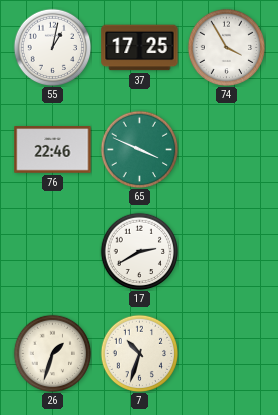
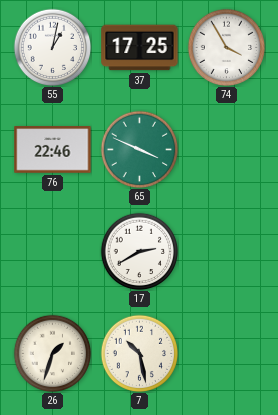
7: 10:33 -> 10:28 (139, 353)
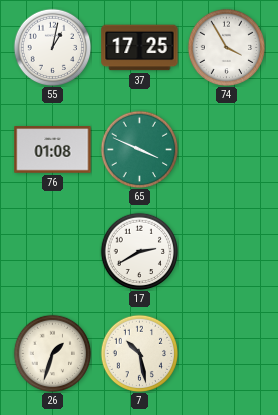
76: 22:46 -> 01:08 (53, 150)
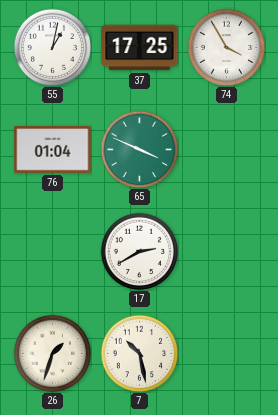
76: 01:08 -> 01:04 (53, 150)
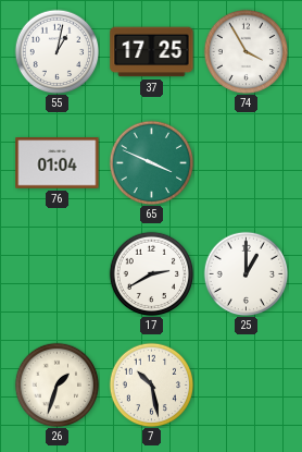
25: none -> 1:00 (246, 273)
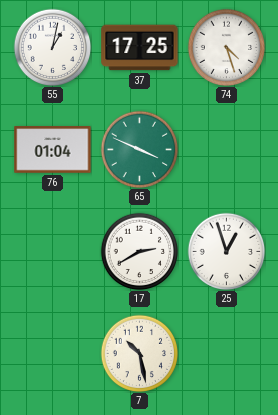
74: 3:55 -> 4:27 (226, 47)
25: 1:00 -> 12:57 (226, 251)
26: 1:33 -> none (56, 384)
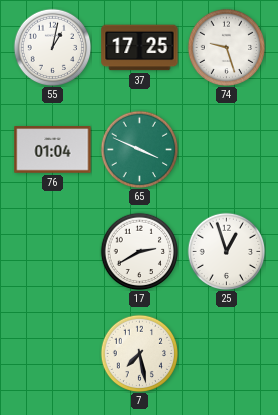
74: 4:27 -> 9:27 (226, 47)
7: 10:28 -> 7:28 (139, 353)
